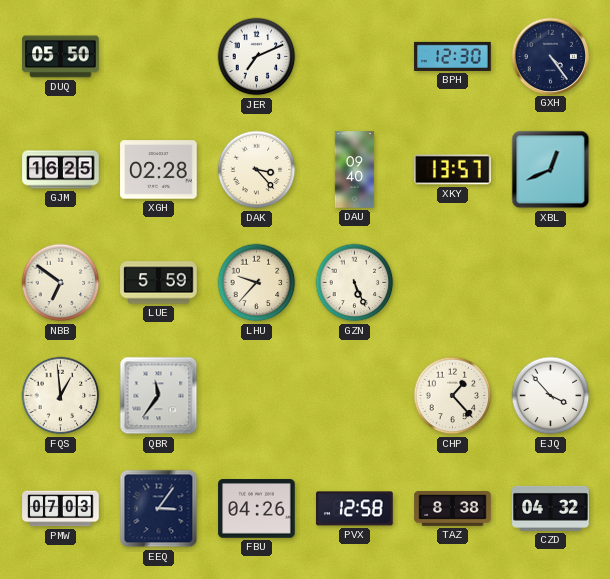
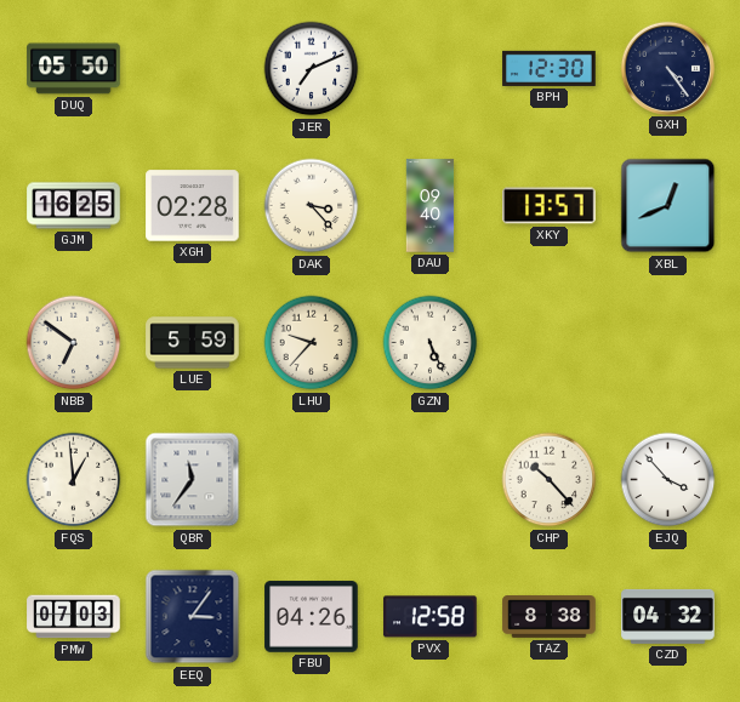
CHP: 1:23 -> 10:23 (550, 480)
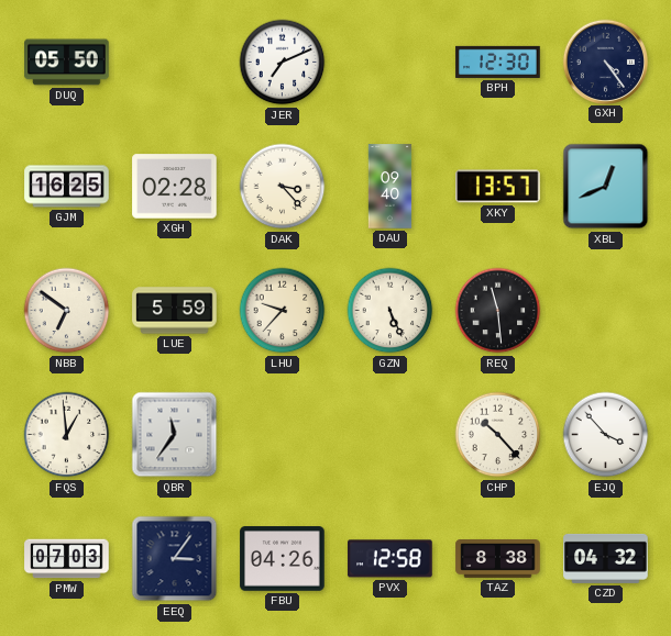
REQ: none -> 11:29 (498, 311)
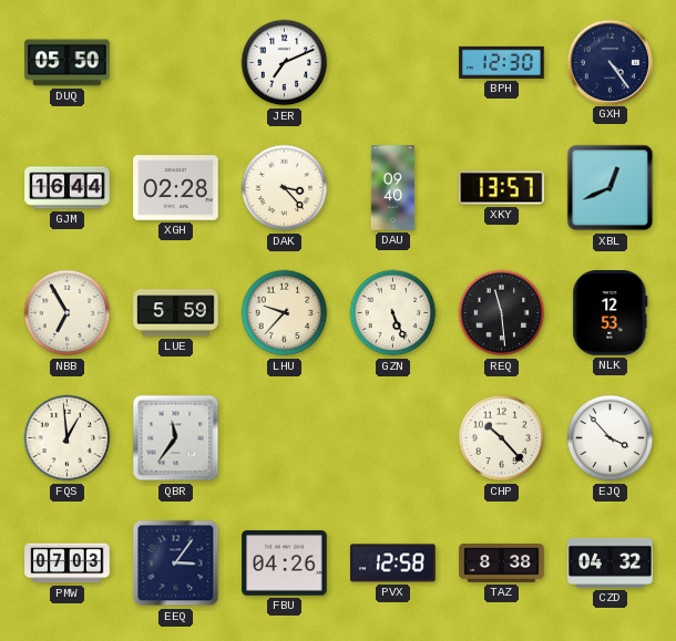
GJM: 16:25 -> 16:44 (68, 188)
NBB: 6:51 -> 6:55 (68, 313)
NLK: none -> 12:53 (611, 313)
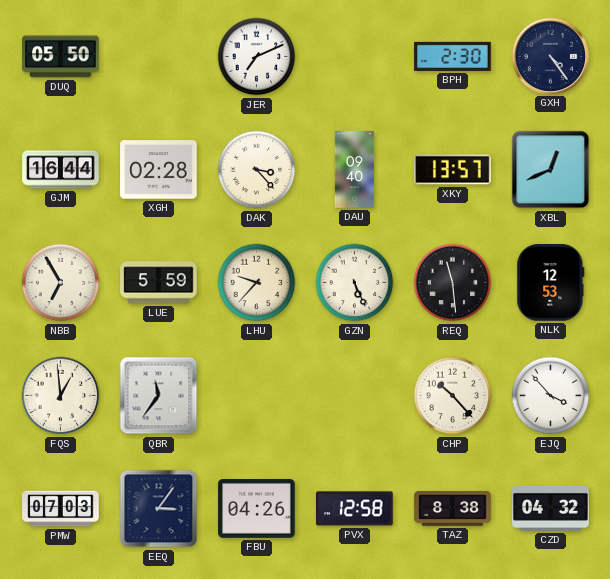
BPH: 12:30 -> 2:30 (453, 56)
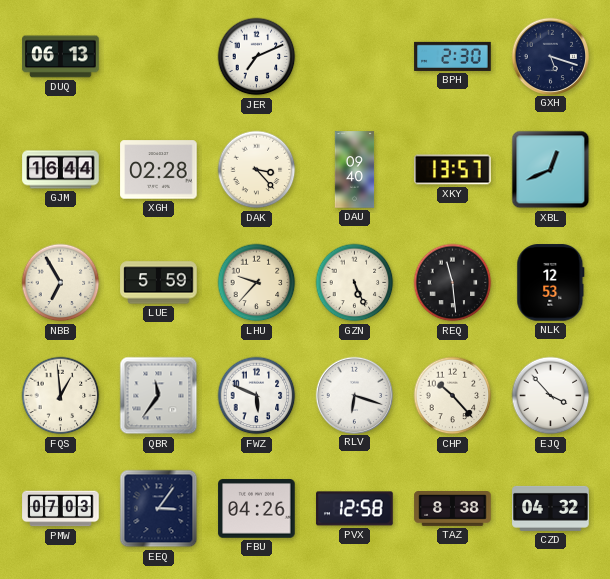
DUQ: 05:50 -> 06:13 (61, 57)
GXH: 4:24 -> 5:18 (550, 56)
FWZ: none -> 5:49 (257, 396)
RLV: none -> 6:18 (354, 395)
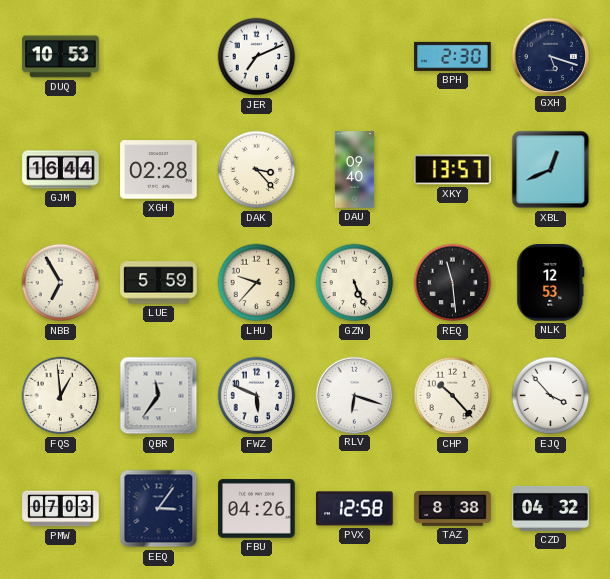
DUQ: 06:13 -> 10:53 (61, 57)
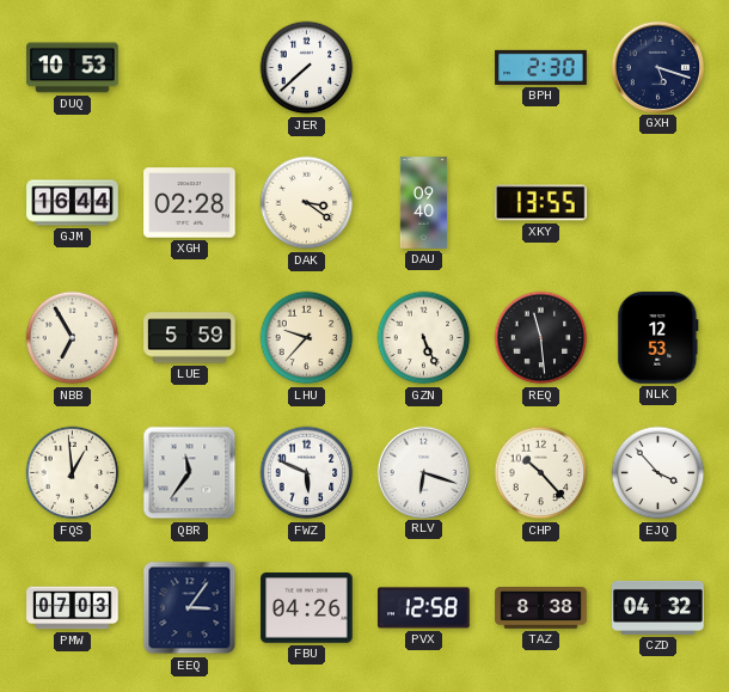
JER: 7:11 -> 7:38 (307, 68)
DAK: 3:23 -> 3:21 (307, 203)
XKY: 13:57 -> 13:55 (541, 203)
XBL: 12:41 -> none (551, 170)
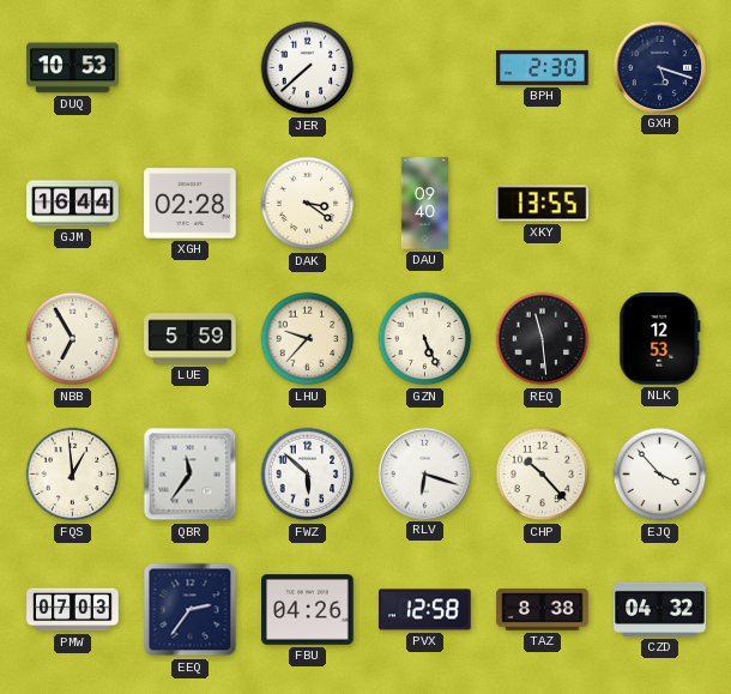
FWZ: 5:49 -> 5:52 (308, 475)
EEQ: 3:06 -> 2:36 (191, 610)
